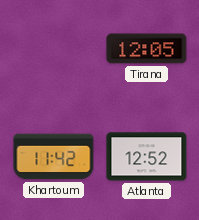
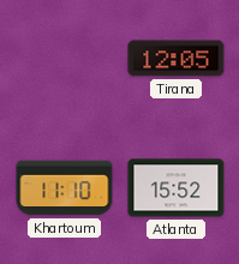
Khartoum: 11:42 -> 11:10 (65, 188)
Atlanta: 12:52 -> 15:52 (177, 188)
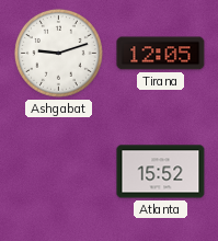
Ashgabat: none -> 9:12 (58, 53)
Khartoum: 11:10 -> none (65, 188)
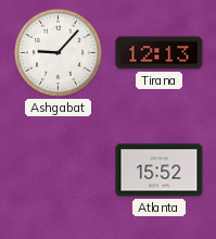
Ashgabat: 9:12 -> 9:07 (58, 52)
Tirana: 12:05 -> 12:13 (160, 53)
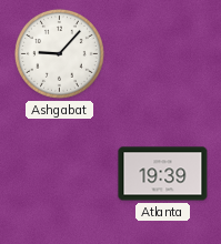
Tirana: 12:13 -> none (160, 53)
Atlanta: 15:52 -> 19:39 (163, 174)
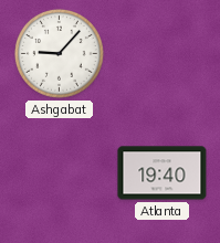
Atlanta: 19:39 -> 19:40 (163, 173)
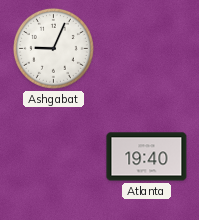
Ashgabat: 9:07 -> 9:04 (53, 48)
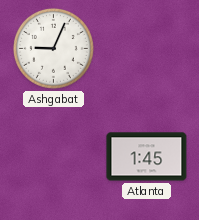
Atlanta: 19:40 -> 1:45 (147, 157)
